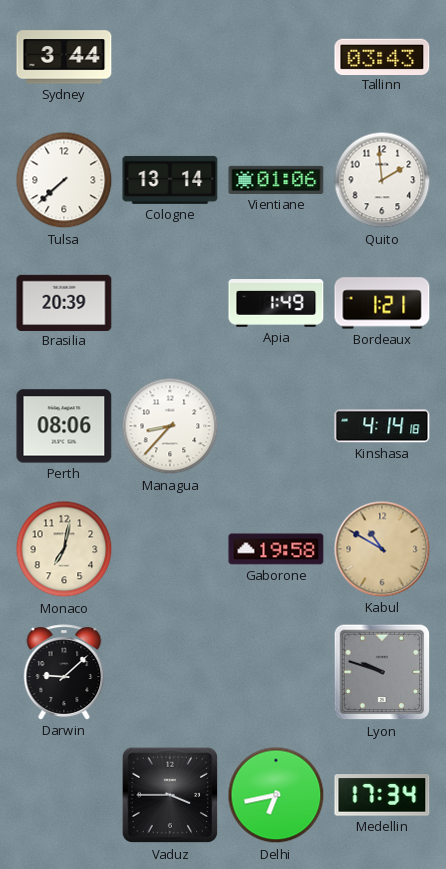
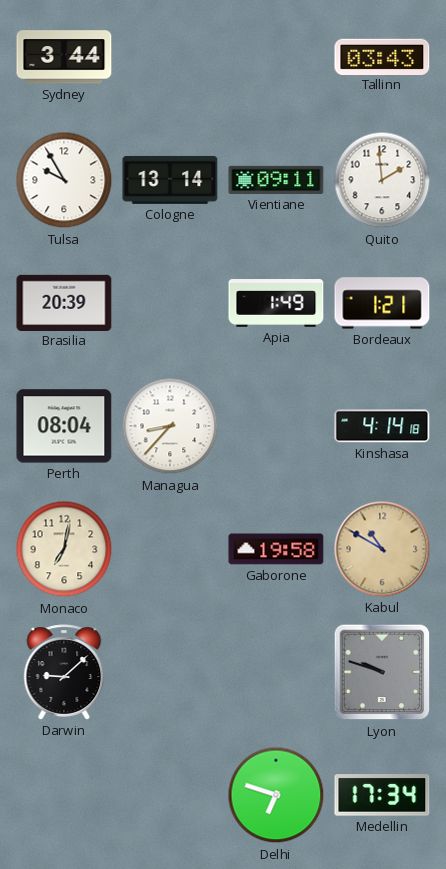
Tulsa: 7:38 -> 9:55 (64, 180)
Vientiane: 01:06 -> 09:11 (276, 180)
Perth: 08:06 -> 08:04 (64, 426)
Vaduz: 3:45 -> none (170, 795)
Delhi: 6:43 -> 6:48 (276, 795)
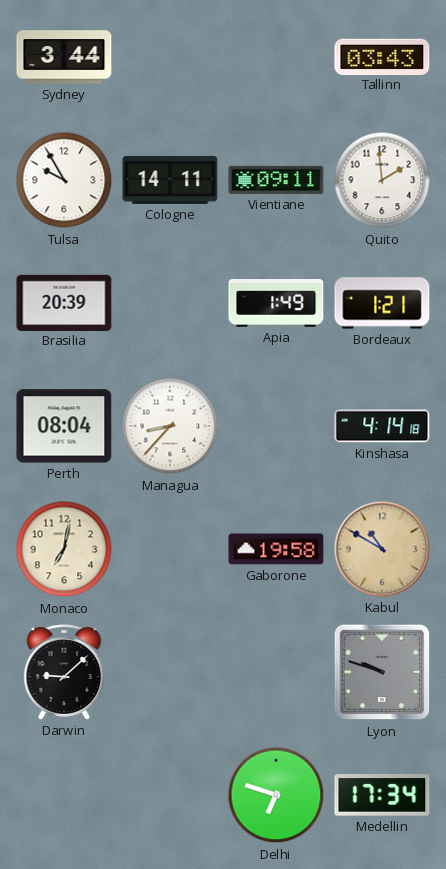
Cologne: 13:14 -> 14:11 (170, 180)
